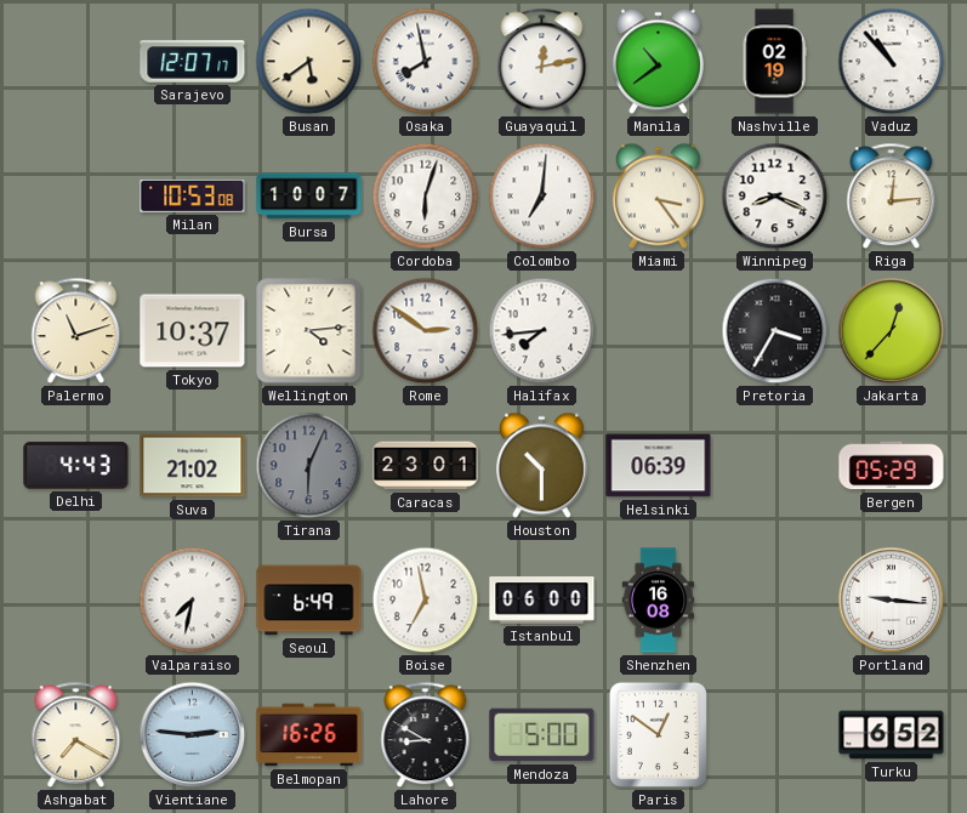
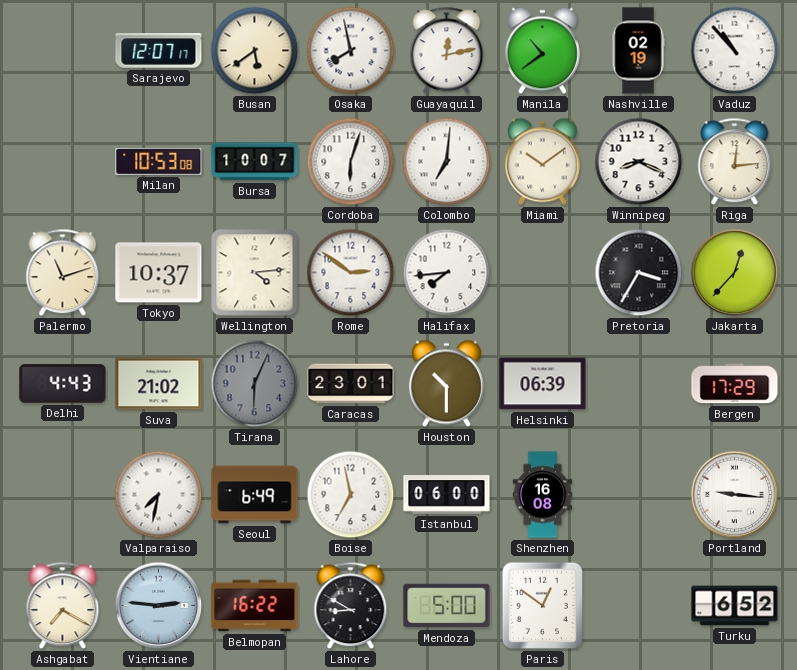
Miami: 3:24 -> 10:09 (542, 162)
Bergen: 05:29 -> 17:29 (735, 384)
Belmopan: 16:26 -> 16:22 (255, 606)
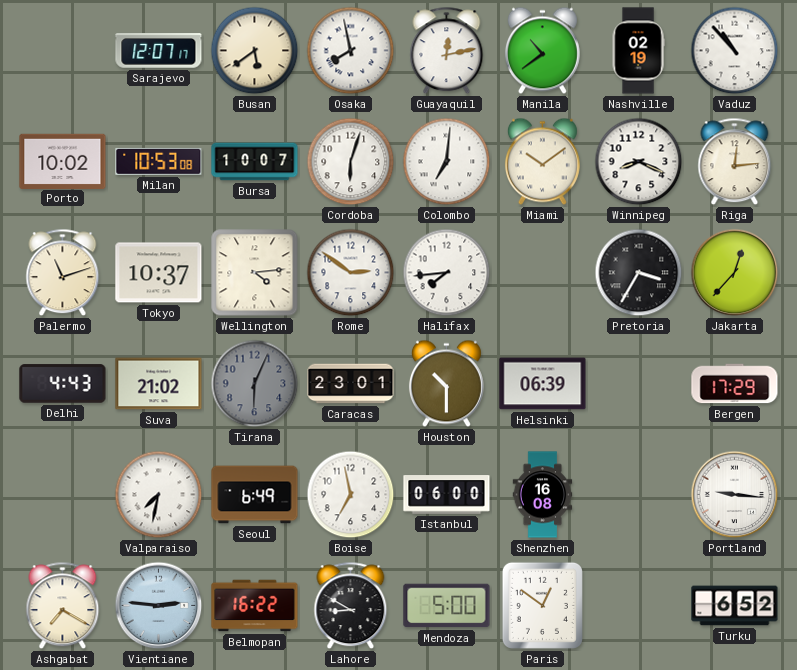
Porto: none -> 10:02 (63, 161)
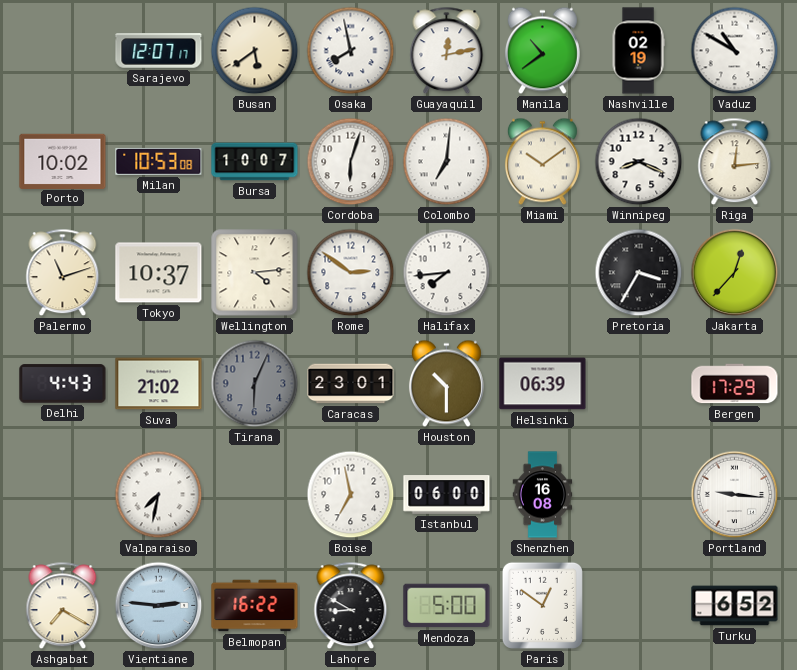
Vaduz: 10:53 -> 10:50 (735, 51)
Seoul: 6:49 -> none (255, 495)
